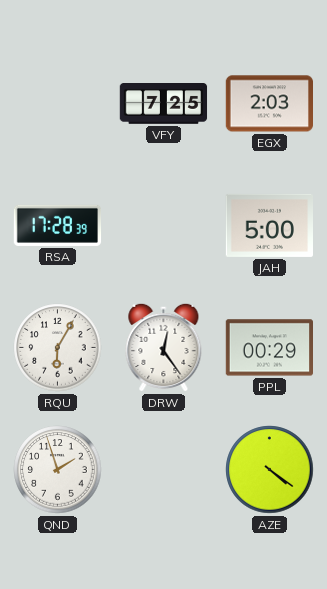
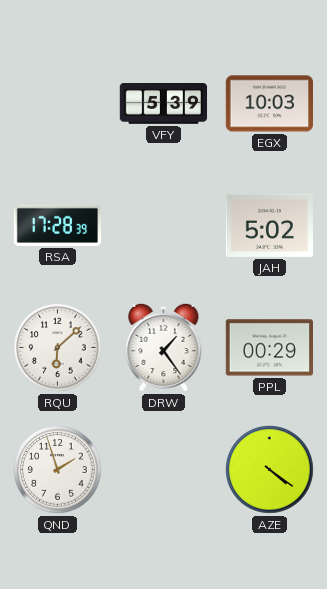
VFY: 7:25 -> 5:39 (164, 104)
EGX: 2:03 -> 10:03 (269, 104)
JAH: 5:00 -> 5:02 (270, 225)
RQU: 6:05 -> 6:08 (58, 348)
DRW: 12:24 -> 1:24 (164, 347)
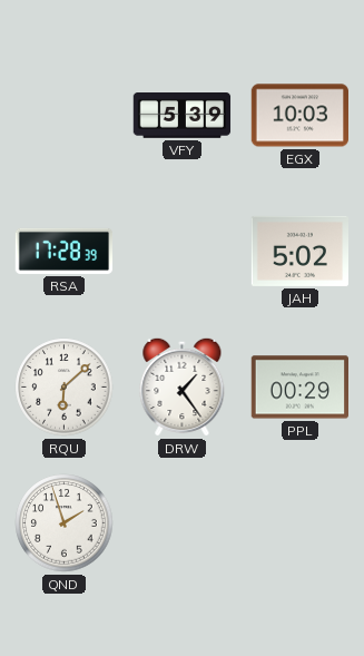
AZE: 4:21 -> none (270, 470)
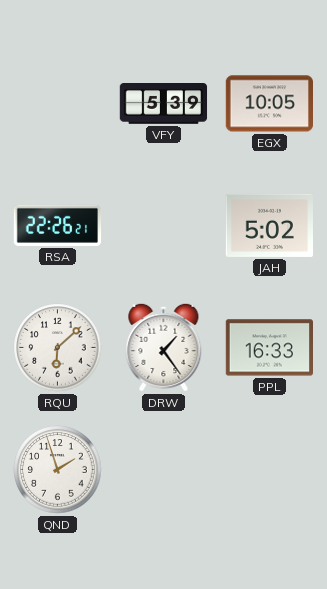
EGX: 10:03 -> 10:05 (269, 104)
RSA: 17:28 -> 22:26 (58, 225)
PPL: 00:29 -> 16:33 (269, 348)
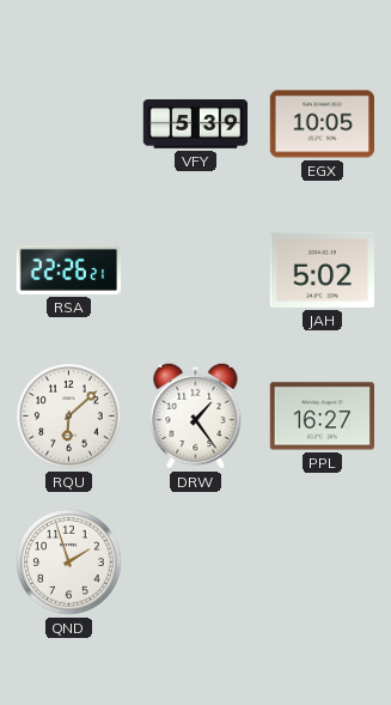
PPL: 16:33 -> 16:27 (322, 417)
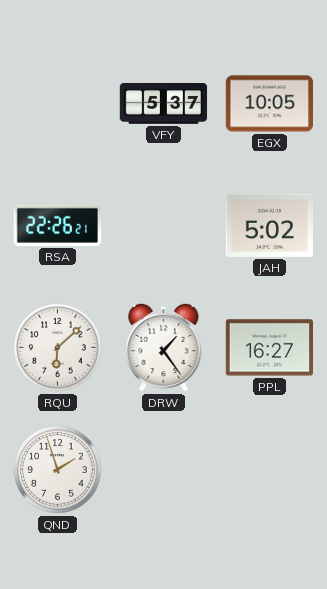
VFY: 5:39 -> 5:37 (164, 104)
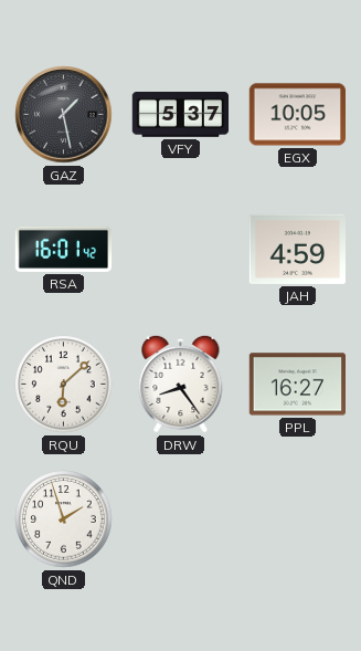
GAZ: none -> 1:28 (64, 115)
RSA: 22:26 -> 16:01 (64, 249)
JAH: 5:02 -> 4:59 (298, 249)
DRW: 1:24 -> 8:24 (181, 384)
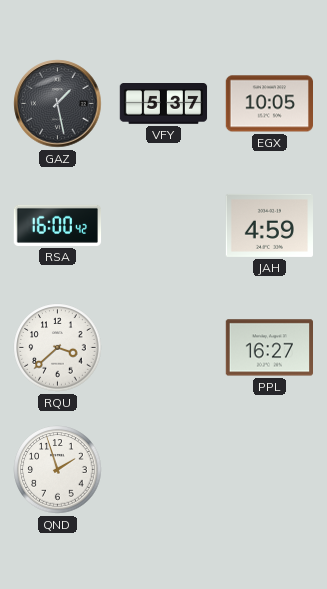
RSA: 16:01 -> 16:00 (58, 225)
RQU: 6:08 -> 3:38 (58, 348)
DRW: 8:24 -> none (181, 384)
